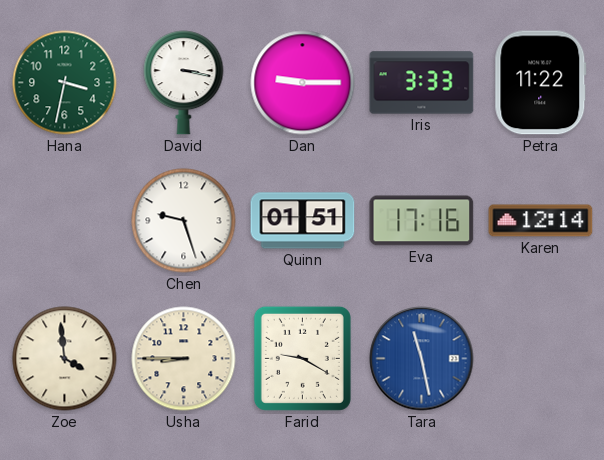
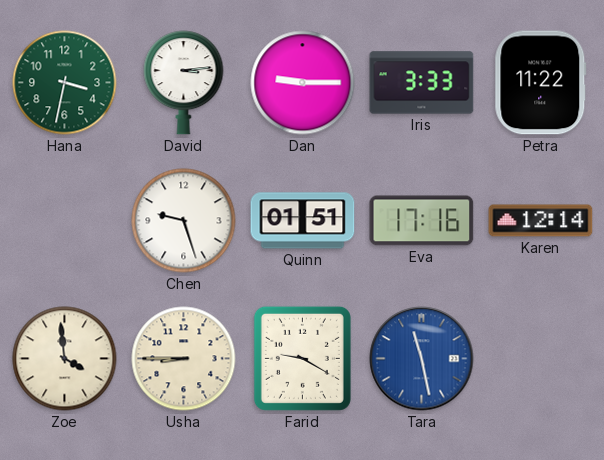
David: 3:17 -> 3:14 (184, 83)
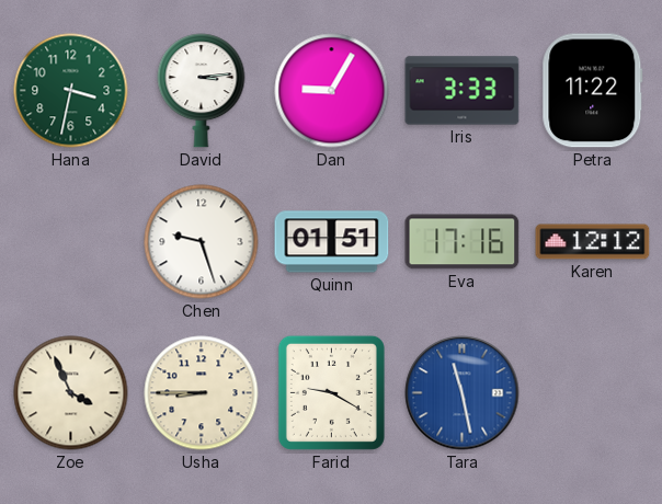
Dan: 9:15 -> 9:05 (332, 91)
Karen: 12:14 -> 12:12 (593, 242)
Zoe: 3:59 -> 3:56 (71, 393)
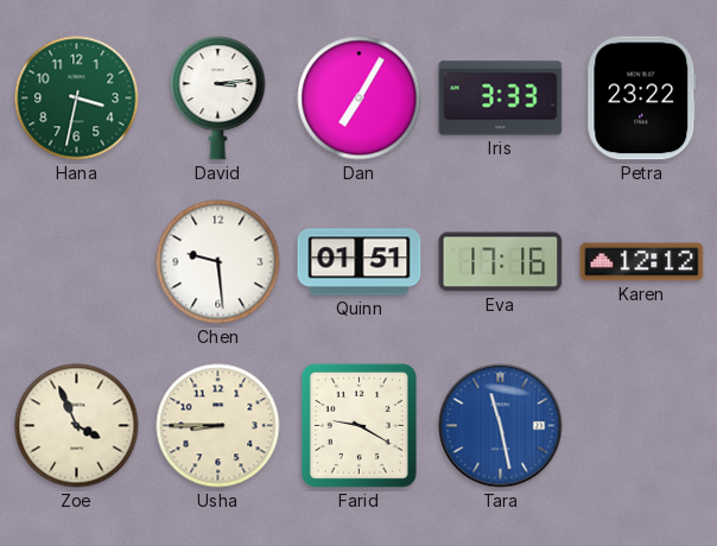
Dan: 9:05 -> 7:05 (360, 99)
Petra: 11:22 -> 23:22 (642, 99)
Chen: 9:27 -> 9:29 (218, 262)
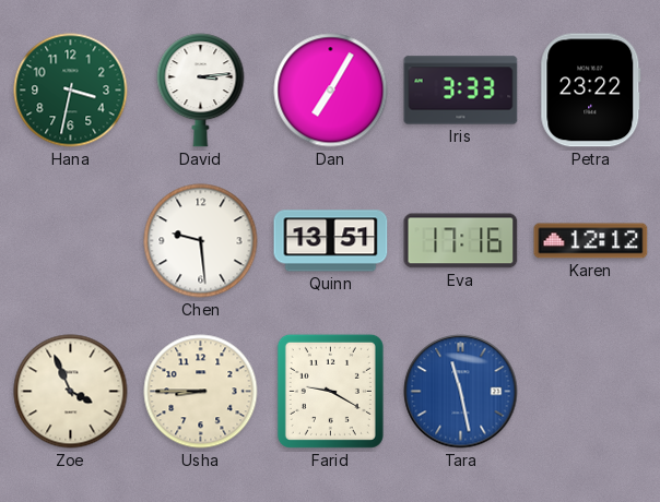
Quinn: 01:51 -> 13:51 (331, 241)
